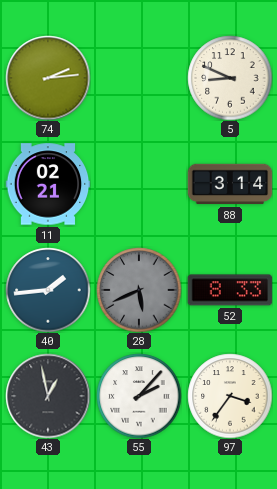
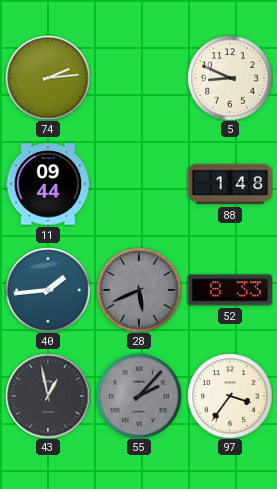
11: 02:21 -> 09:44 (48, 184)
88: 3:14 -> 1:48 (230, 184)
55 dial: white -> grey (139, 396)
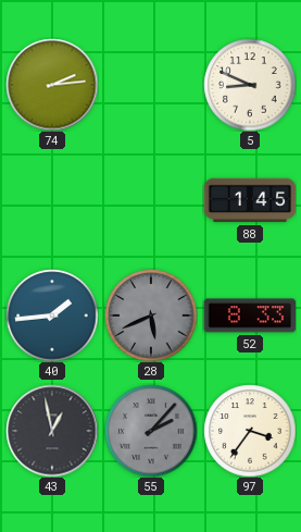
11: 09:44 -> none (48, 184)
88: 1:48 -> 1:45 (250, 200)
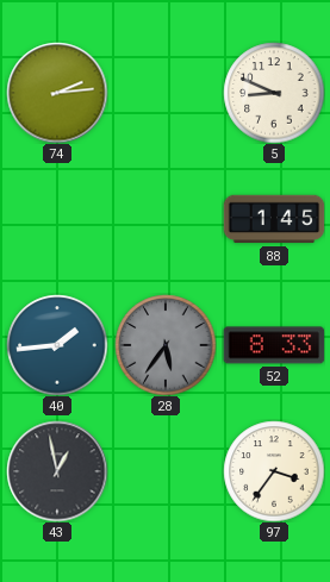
28: 5:41 -> 5:36 (166, 345)
55: 2:07 -> none (151, 431)
